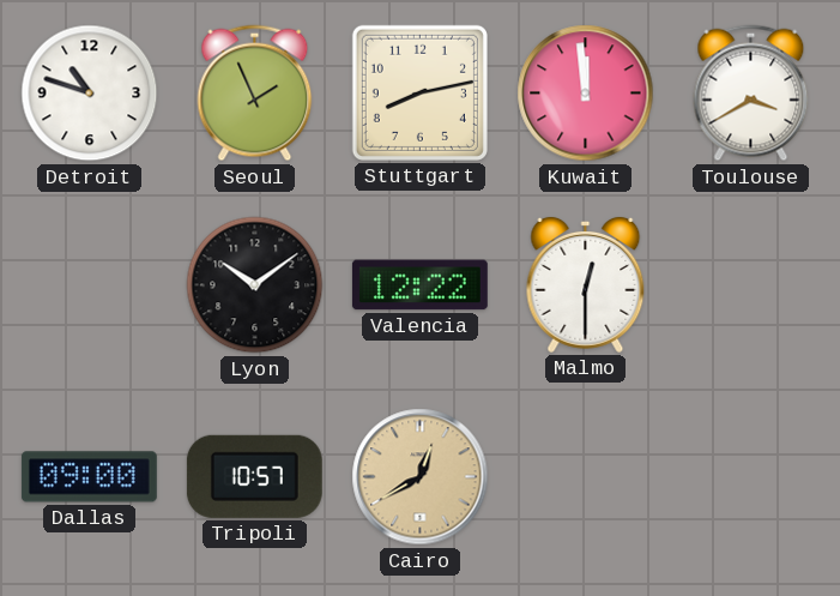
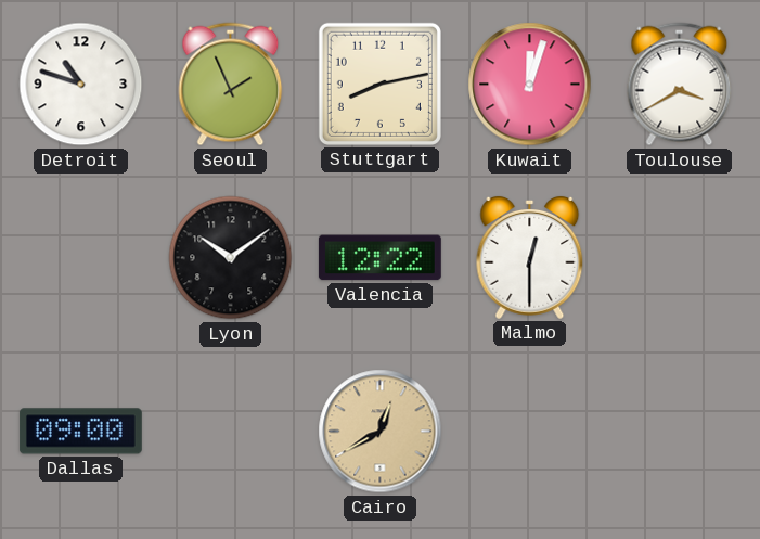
Kuwait: 11:59 -> 12:03 (530, 85)
Tripoli: 10:57 -> none (254, 476)
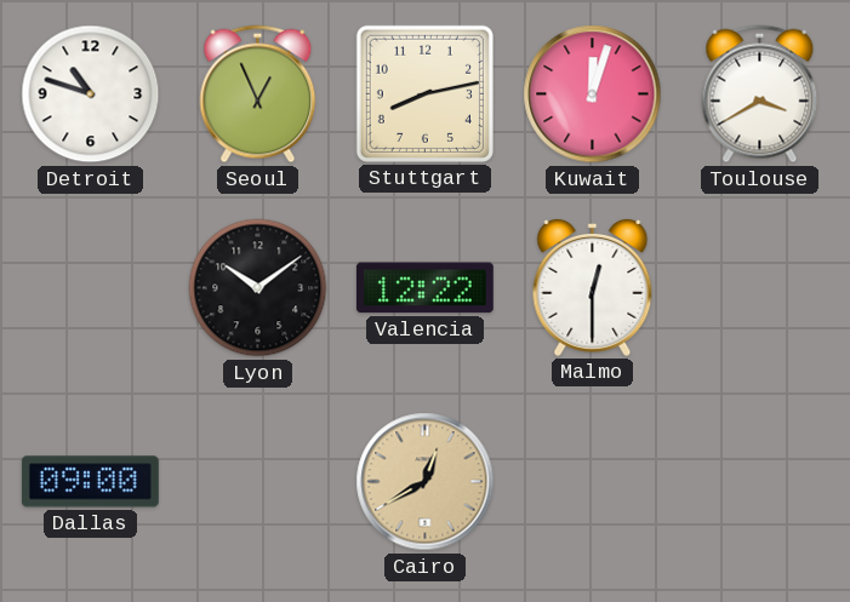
Seoul: 1:56 -> 12:56 (258, 94)
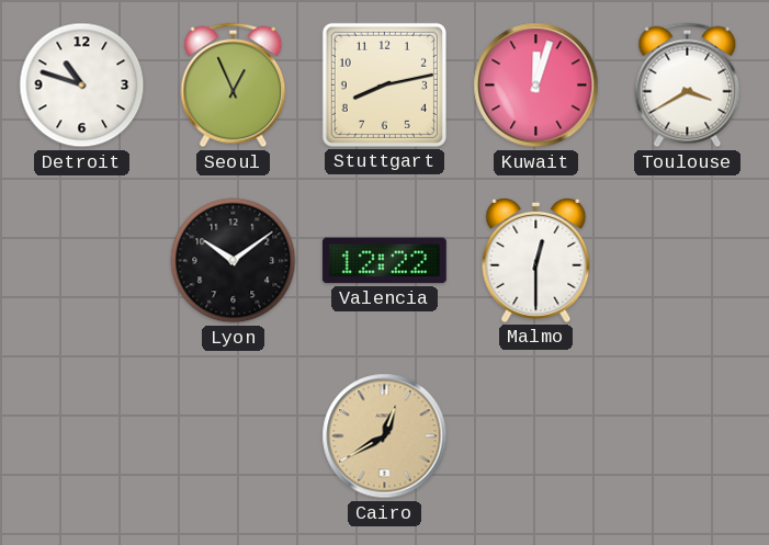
Dallas: 09:00 -> none (90, 482)
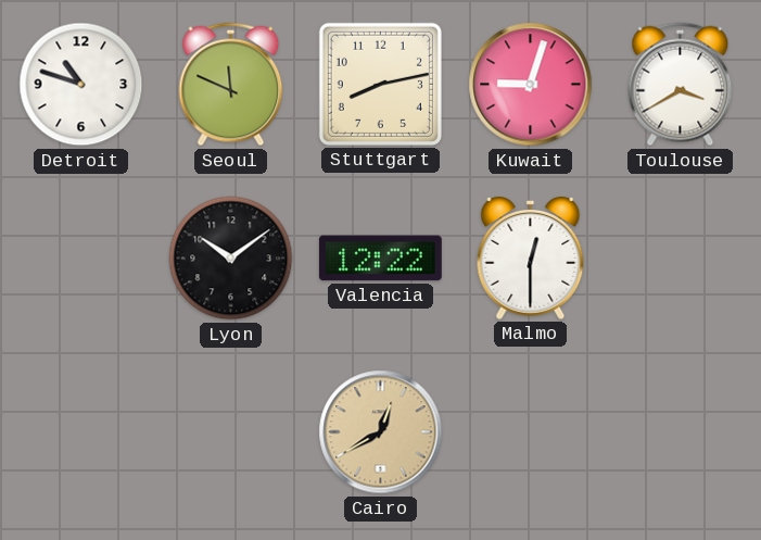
Seoul: 12:56 -> 11:49 (231, 85)
Kuwait: 12:03 -> 9:03 (531, 85)
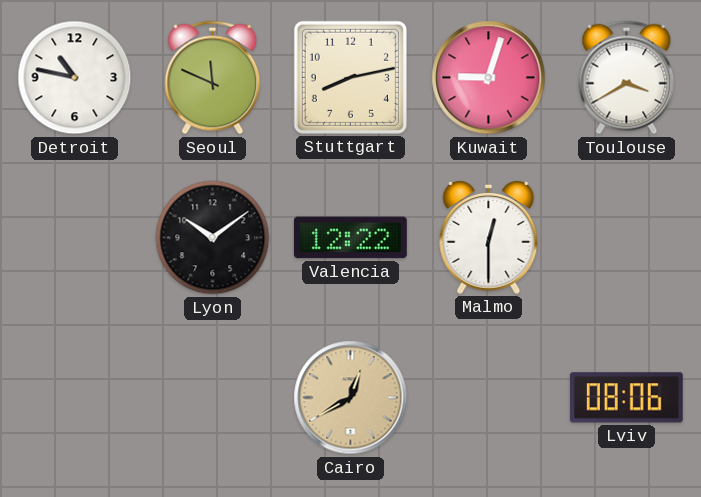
Detroit: 10:48 -> 10:47 (75, 78)
Lviv: none -> 08:06 (626, 398)
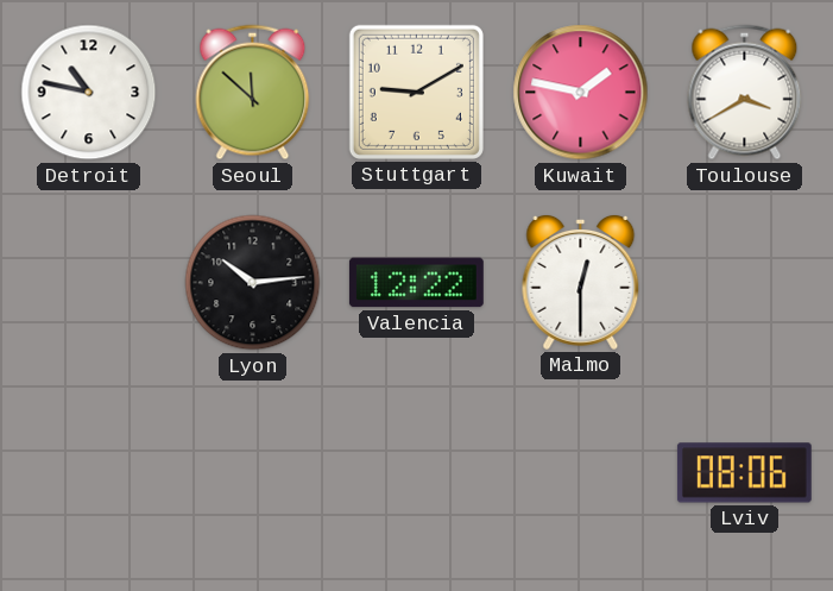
Seoul: 11:49 -> 11:52 (253, 93)
Stuttgart: 8:13 -> 9:10 (416, 92)
Kuwait: 9:03 -> 1:47 (581, 93)
Lyon: 10:09 -> 10:14 (253, 283)
Cairo: 12:40 -> none (351, 398)
